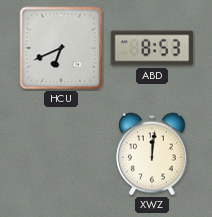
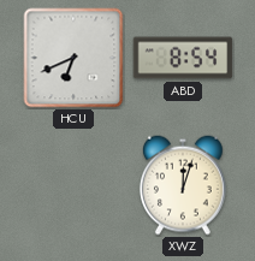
ABD: 8:53 -> 8:54 (183, 58)
XWZ: 12:01 -> 12:03 (183, 185)
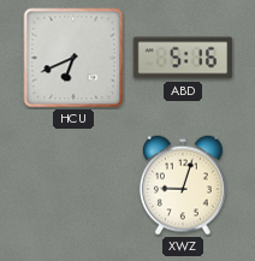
ABD: 8:54 -> 5:16 (183, 58)
XWZ: 12:03 -> 9:03 (183, 185)
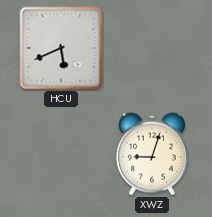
HCU: 6:41 -> 5:41 (61, 48)
ABD: 5:16 -> none (183, 58)
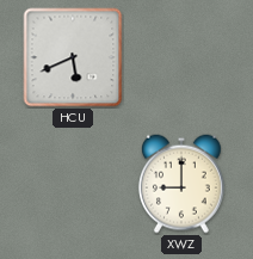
XWZ: 9:03 -> 9:00 (181, 184)
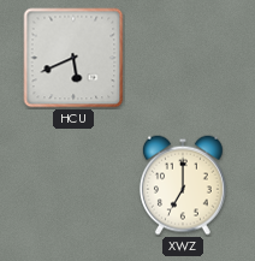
XWZ: 9:00 -> 7:00 (183, 185)
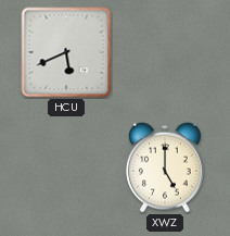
XWZ: 7:00 -> 5:00 (165, 167)
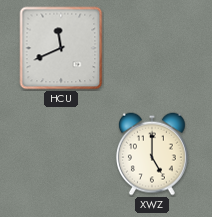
HCU: 5:41 -> 11:41 (61, 48)
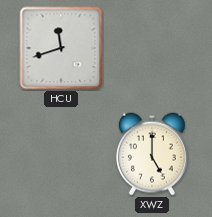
HCU: 11:41 -> 11:42 (61, 48)
